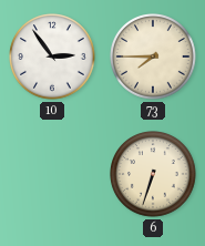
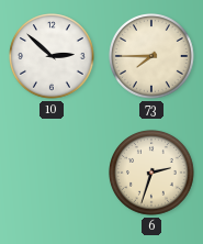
10: 2:54 -> 2:52 (53, 57)
6: 6:33 -> 2:33 (153, 174)
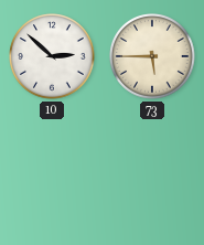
73: 7:45 -> 5:45 (153, 57)
6: 2:33 -> none (153, 174)
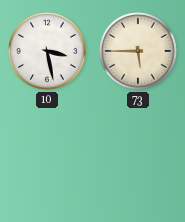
10: 2:52 -> 3:28 (48, 52)
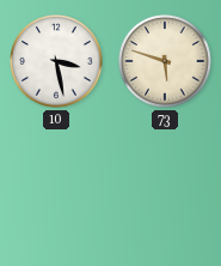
73: 5:45 -> 5:48 (166, 62)
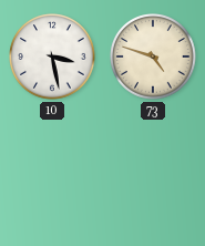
73: 5:48 -> 4:48 (154, 58)
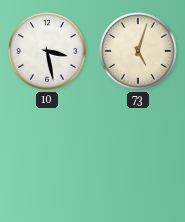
73: 4:48 -> 5:03 (139, 52)
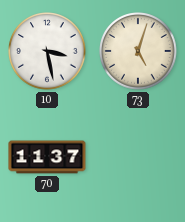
70: none -> 11:37 (47, 157)
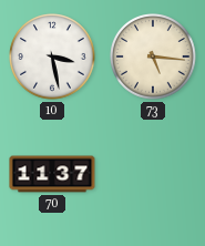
73: 5:03 -> 5:16 (154, 58)
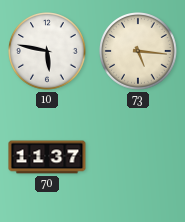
10: 3:28 -> 5:47 (48, 52)
